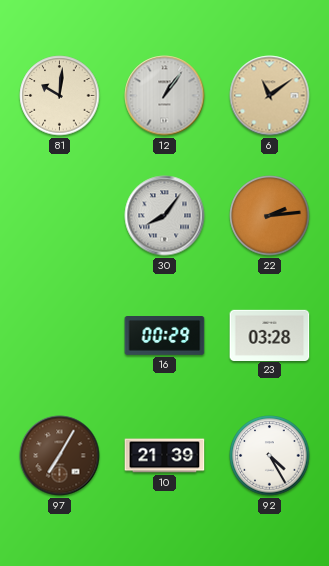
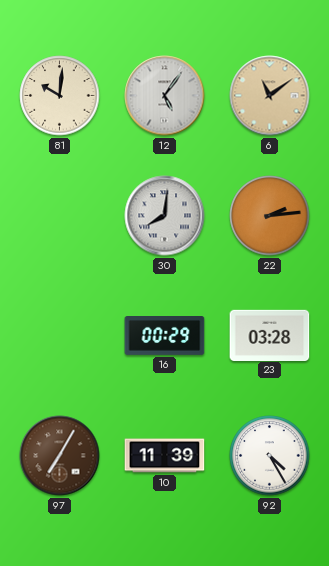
12: 1:06 -> 5:06 (165, 96)
30: 8:06 -> 8:01 (165, 216)
10: 21:39 -> 11:39 (165, 456)
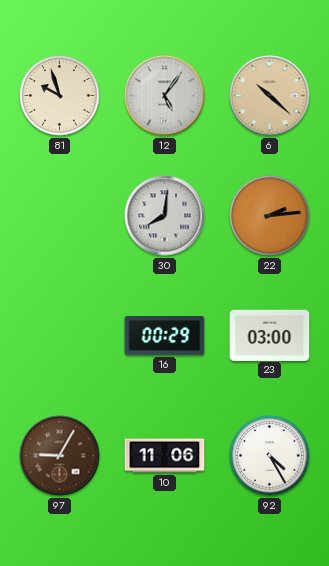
81: 10:01 -> 9:57 (60, 96)
6: 11:09 -> 10:22 (270, 96)
23: 03:28 -> 03:00 (270, 335)
97: 7:05 -> 9:05 (60, 456)
10: 11:39 -> 11:06 (165, 456)
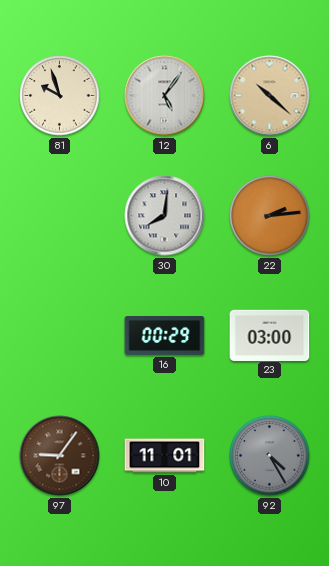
97: 9:05 -> 9:06 (60, 456)
10: 11:06 -> 11:01 (165, 456)
92 dial: white -> grey (270, 456)
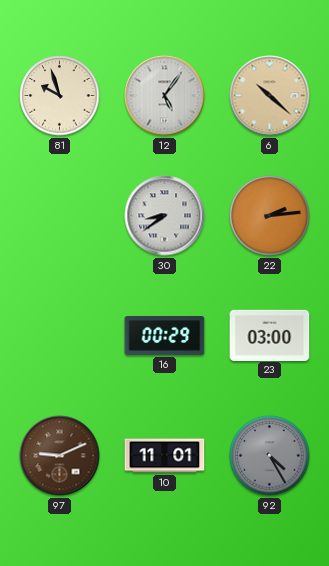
30: 8:01 -> 8:39 (165, 216)
97: 9:06 -> 9:11 (60, 456)
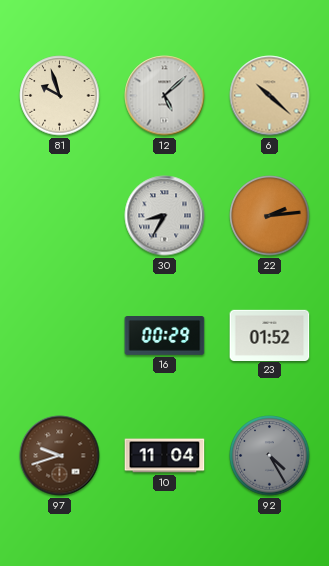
12: 5:06 -> 5:08 (165, 96)
30: 8:39 -> 8:35 (165, 216)
23: 03:00 -> 01:52 (270, 335)
97: 9:11 -> 9:42 (60, 456)
10: 11:01 -> 11:04 (165, 456)
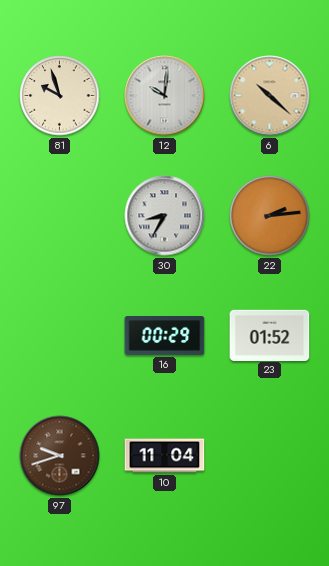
12: 5:08 -> 10:01 (165, 96)
92: 4:25 -> none (270, 456)
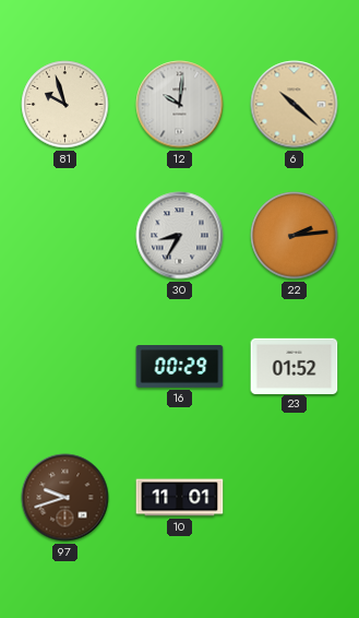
10: 11:04 -> 11:01 (180, 498)
